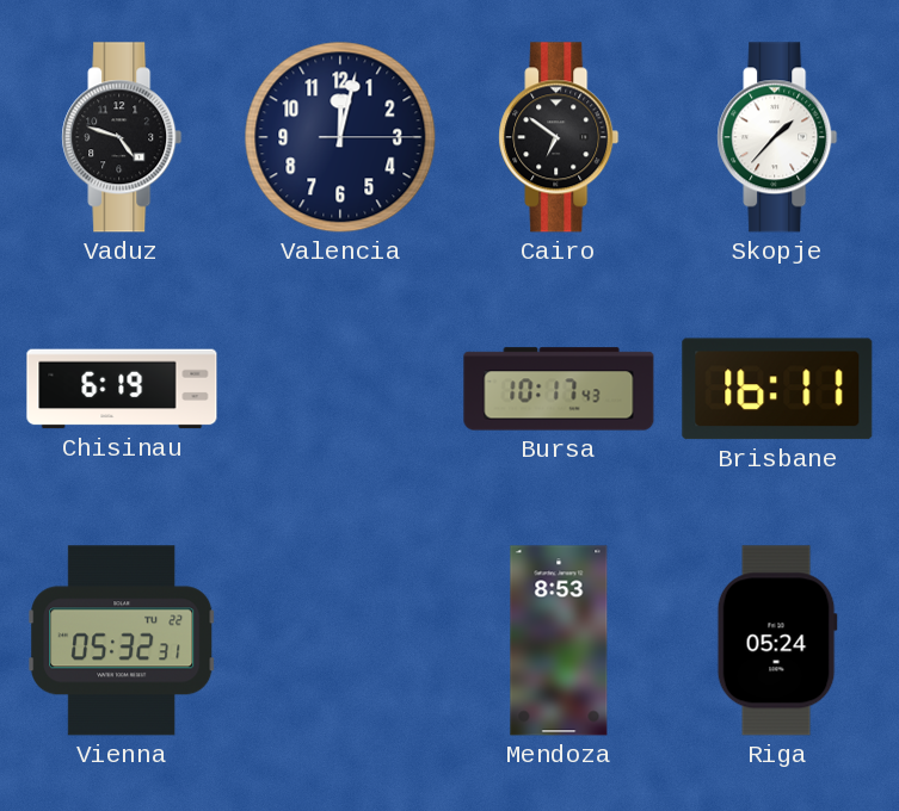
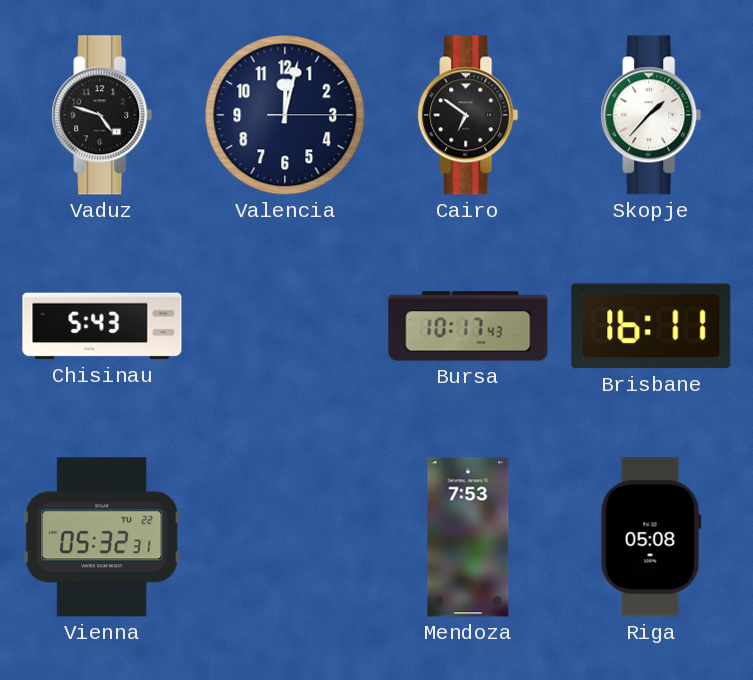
Chisinau: 6:19 -> 5:43 (102, 326)
Mendoza: 8:53 -> 7:53 (468, 537)
Riga: 05:24 -> 05:08 (651, 537)
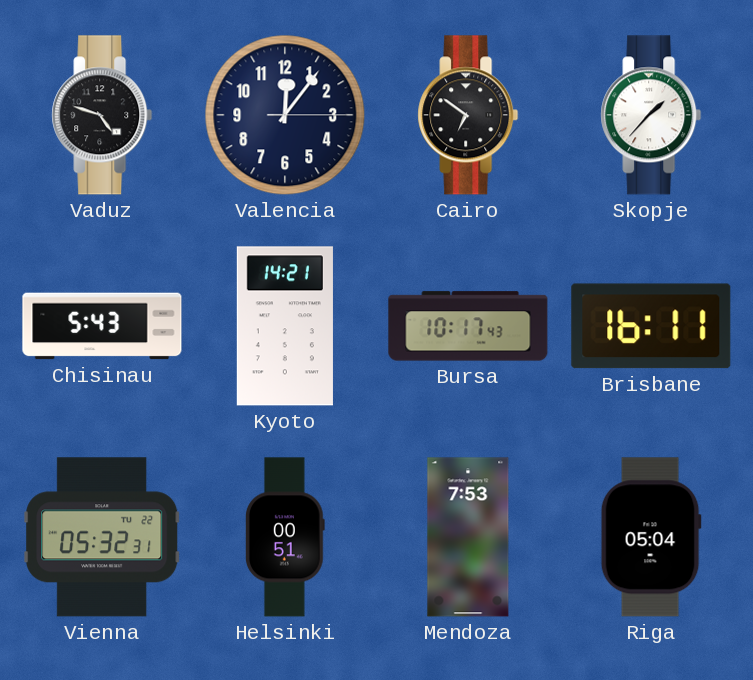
Valencia: 12:02 -> 12:06 (285, 115)
Kyoto: none -> 14:21 (285, 326)
Helsinki: none -> 00:51 (286, 537)
Riga: 05:08 -> 05:04 (651, 537)
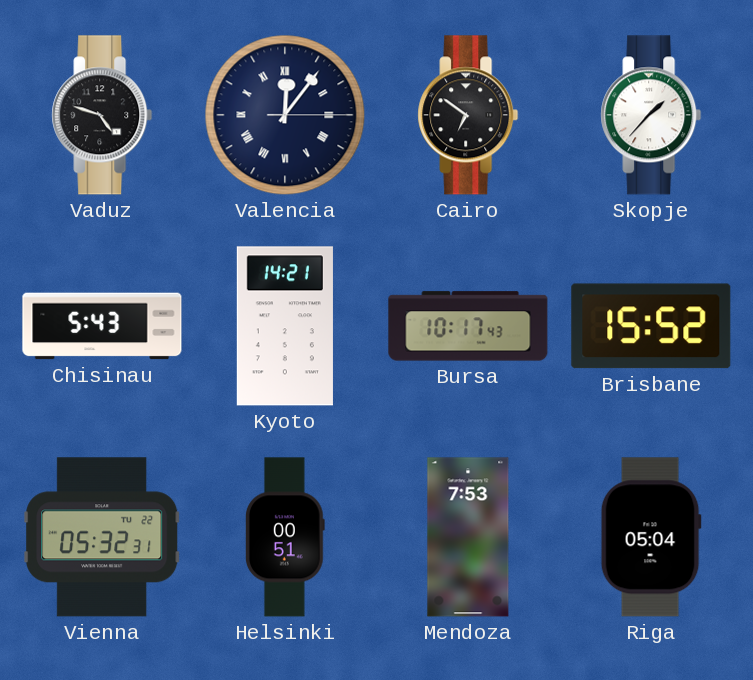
Valencia numerals: Arabic -> Roman (285, 115)
Brisbane: 16:11 -> 15:52 (651, 326)
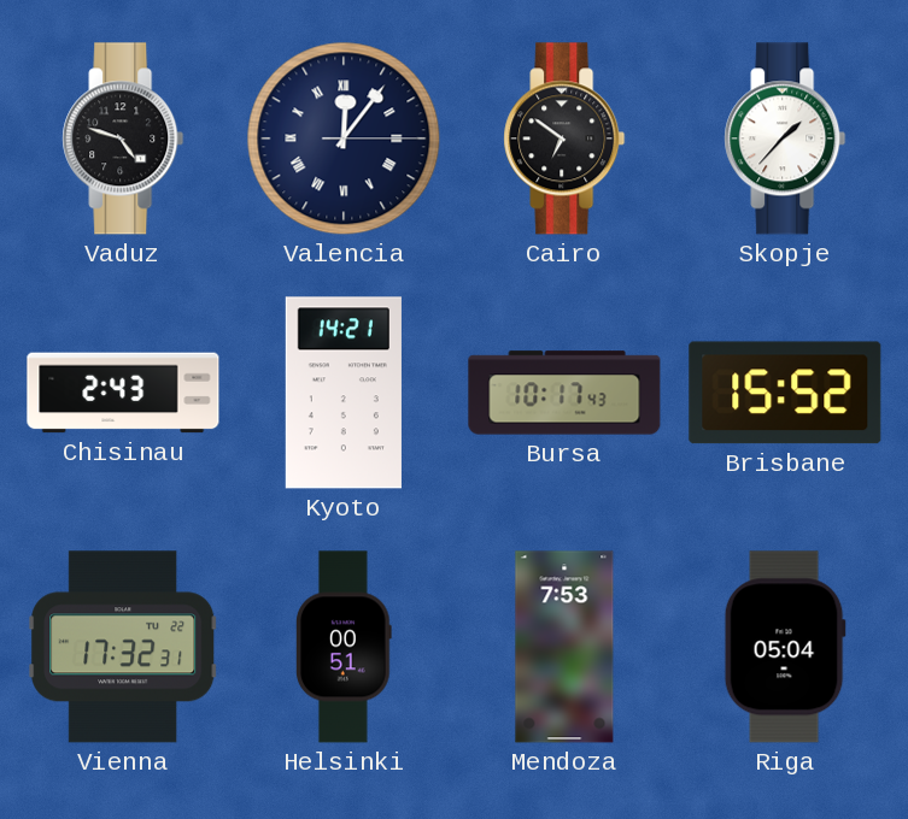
Chisinau: 5:43 -> 2:43 (123, 393)
Vienna: 05:32 -> 17:32 (123, 647)
